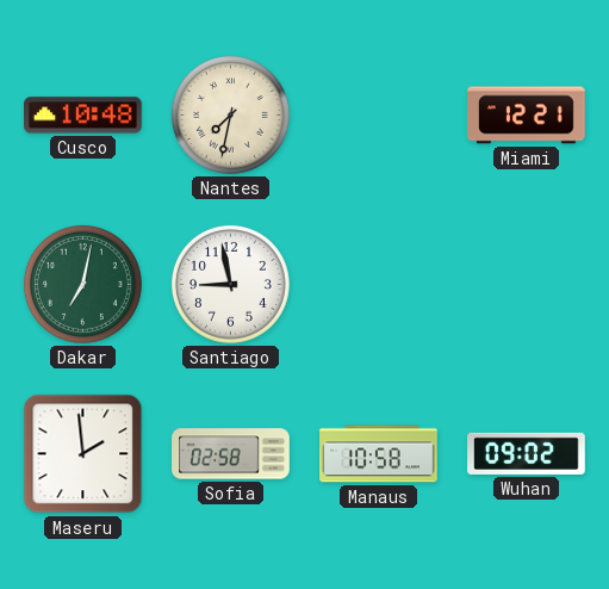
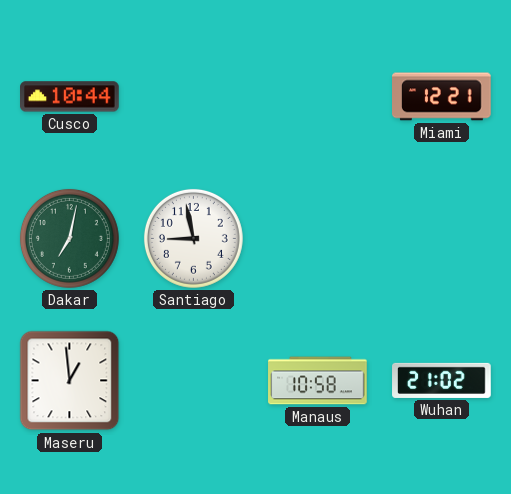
Cusco: 10:48 -> 10:44 (70, 97)
Nantes: 7:32 -> none (230, 114)
Maseru: 1:59 -> 12:59 (70, 381)
Sofia: 02:58 -> none (231, 454)
Wuhan: 09:02 -> 21:02 (442, 380)
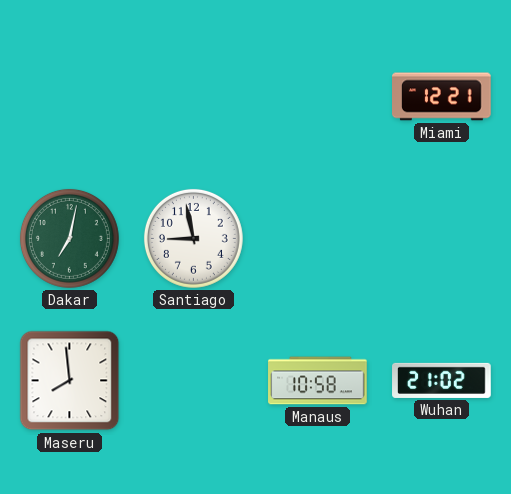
Cusco: 10:44 -> none (70, 97)
Maseru: 12:59 -> 7:59 (70, 381)
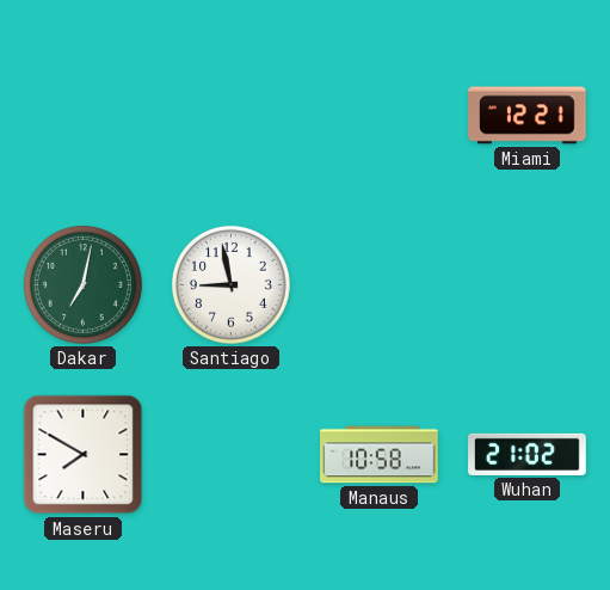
Maseru: 7:59 -> 7:50 (84, 455)
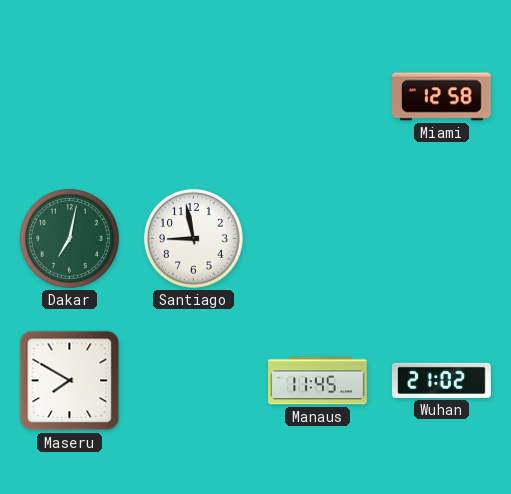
Miami: 12:21 -> 12:58 (442, 97)
Manaus: 10:58 -> 11:45 (318, 381)
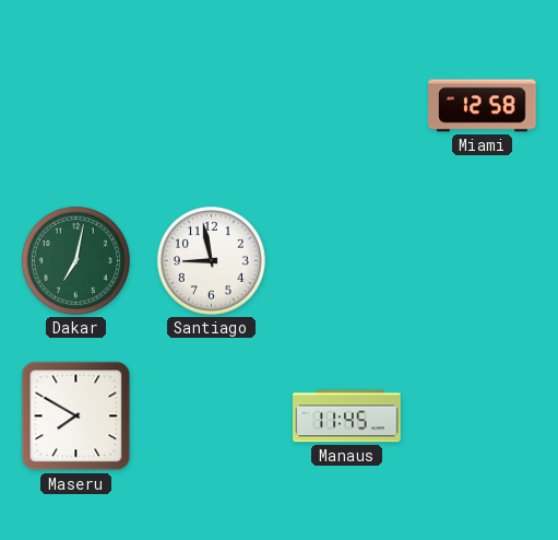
Wuhan: 21:02 -> none (442, 380)
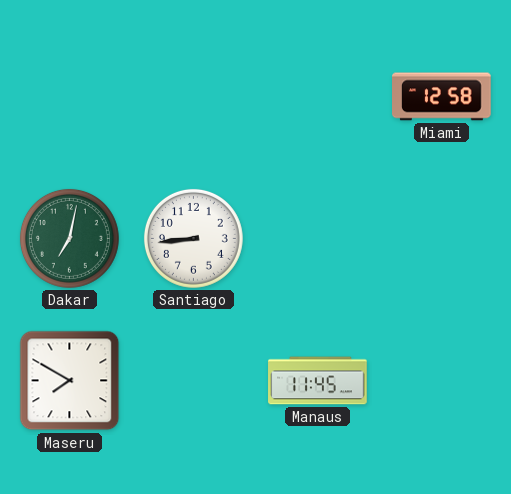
Santiago: 8:58 -> 8:44 (193, 238)
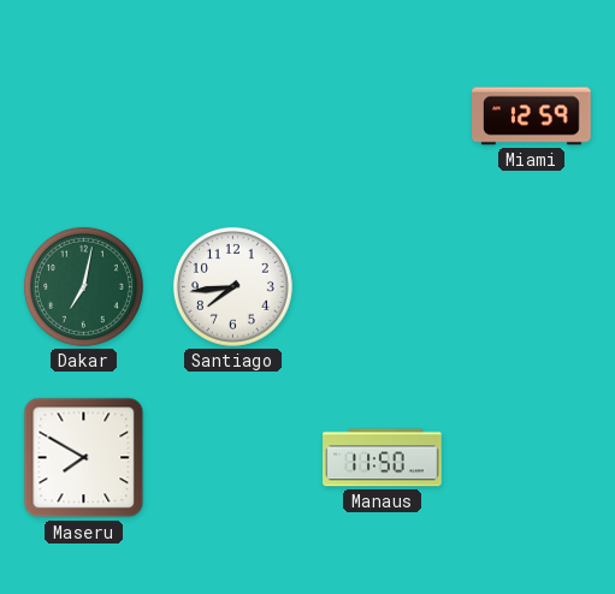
Miami: 12:58 -> 12:59 (532, 117)
Santiago: 8:44 -> 7:44 (232, 286)
Manaus: 11:45 -> 11:50 (383, 458)
